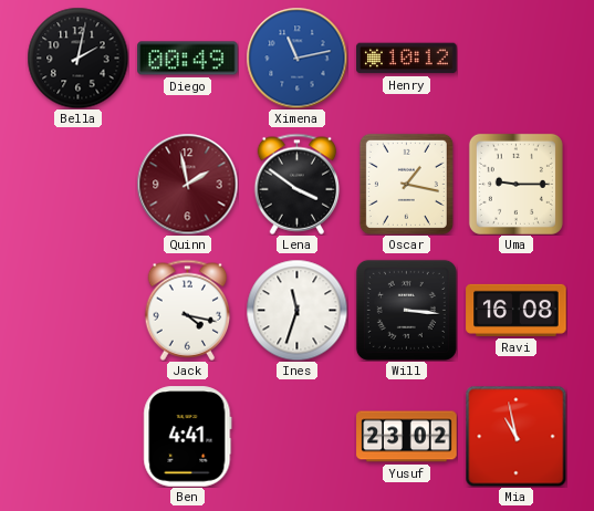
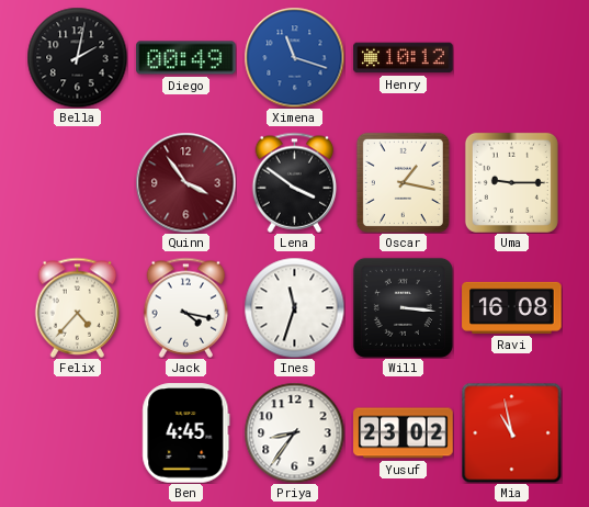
Ximena: 11:13 -> 11:18 (294, 57)
Quinn: 1:58 -> 3:54 (185, 182)
Felix: none -> 4:37 (78, 307)
Ben: 4:41 -> 4:45 (186, 433)
Priya: none -> 8:36 (294, 432)
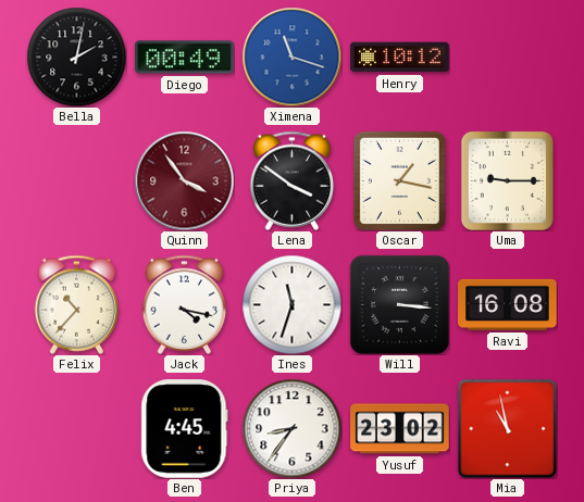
Felix: 4:37 -> 10:37 (77, 304)
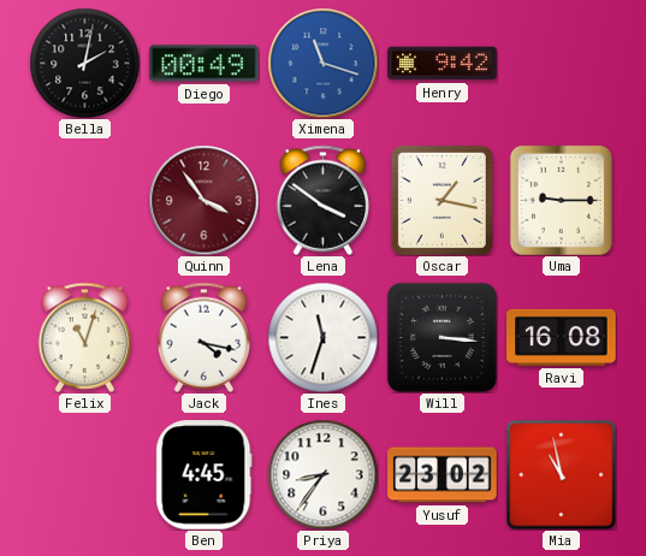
Henry: 10:12 -> 9:42 (443, 64)
Felix: 10:37 -> 11:03 (85, 337)
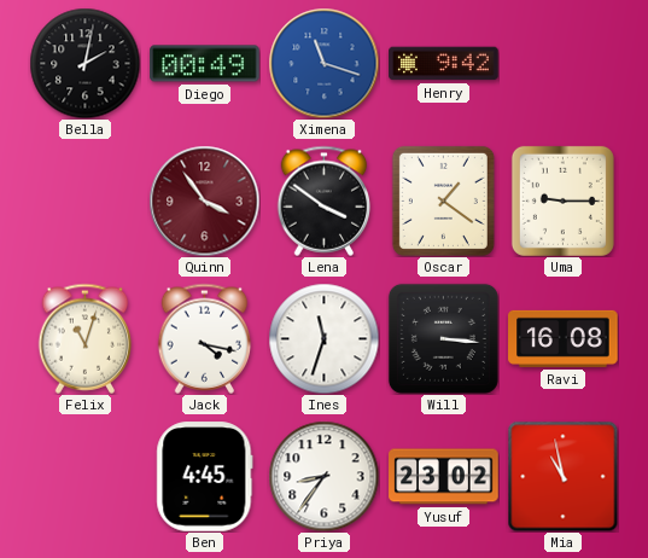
Oscar: 1:17 -> 1:21 (443, 200)
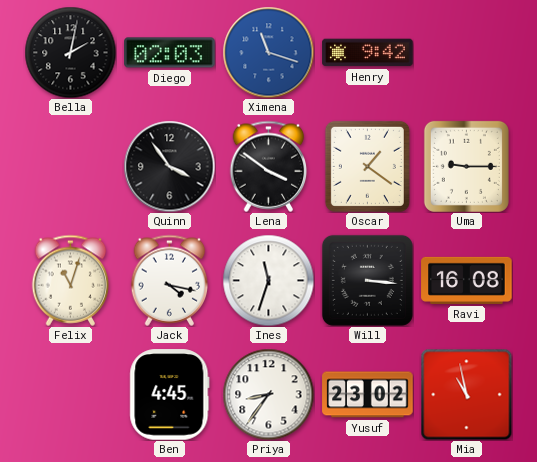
Diego: 00:49 -> 02:03 (170, 53)
Quinn dial: burgundy -> black (169, 166)
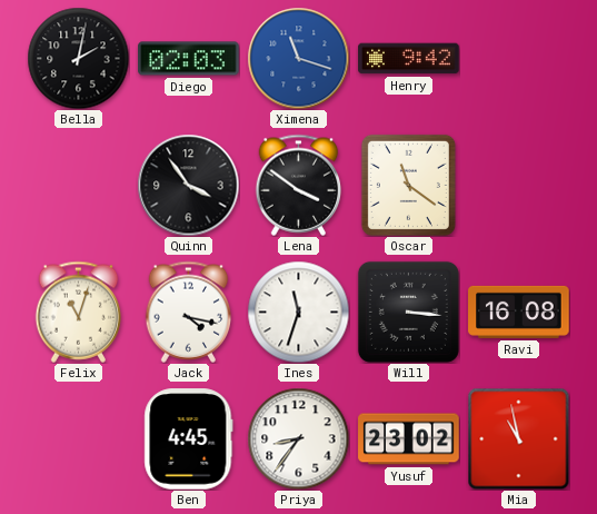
Oscar: 1:21 -> 11:21 (408, 185)
Uma: 9:15 -> none (466, 166)
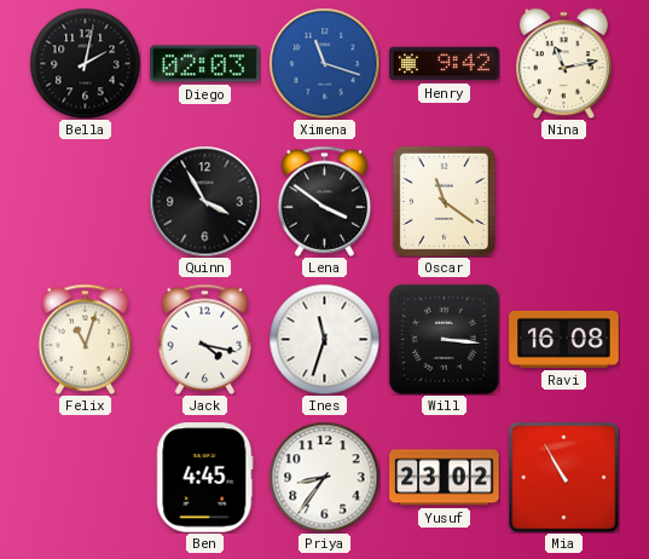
Nina: none -> 11:13 (563, 63)
Quinn: 3:54 -> 3:55 (204, 201)
Mia: 10:58 -> 10:55 (563, 477)
